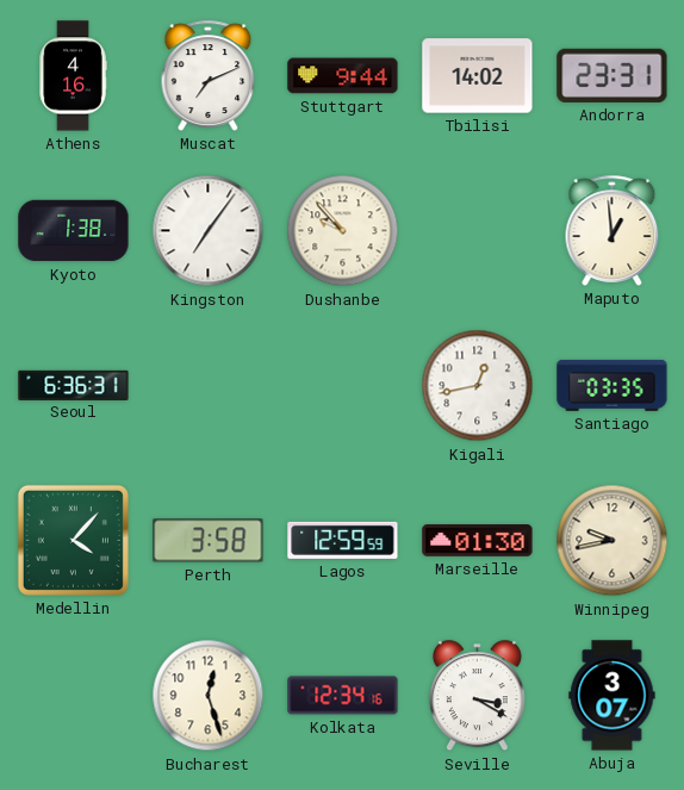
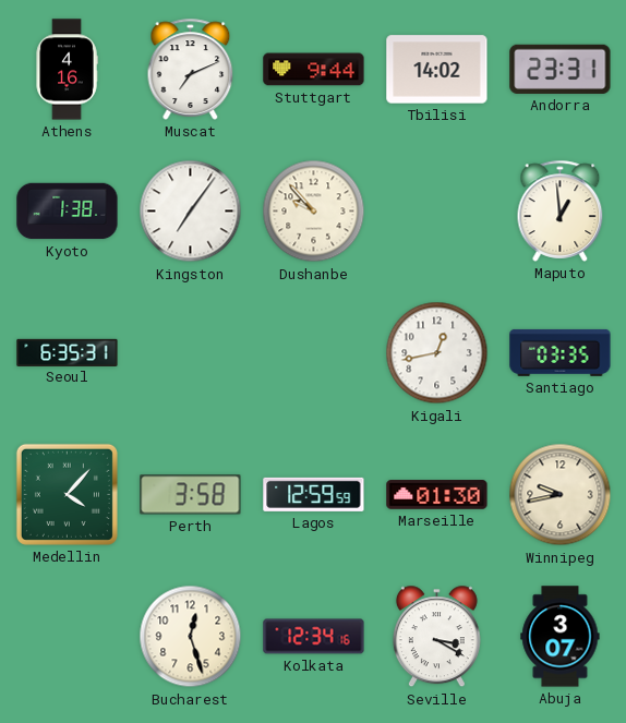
Seoul: 6:36 -> 6:35 (68, 352)
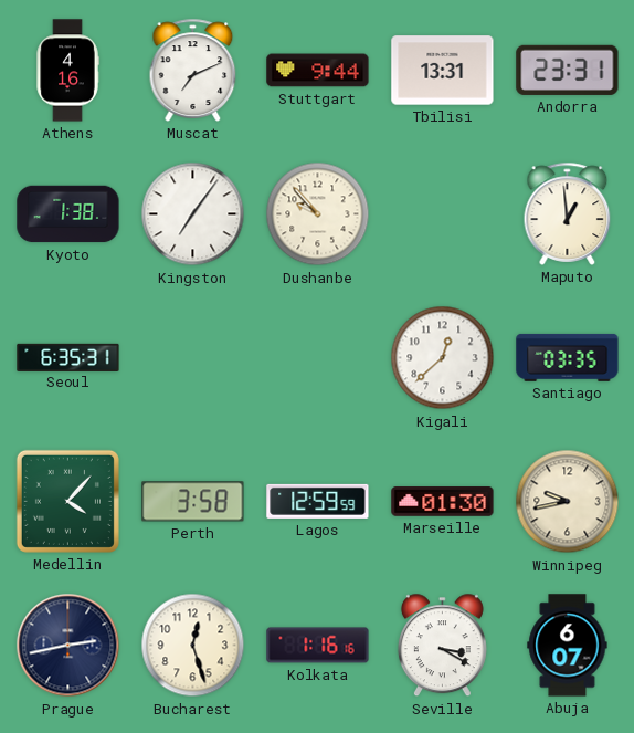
Tbilisi: 14:02 -> 13:31 (443, 71)
Kigali: 12:43 -> 12:38 (443, 358)
Prague: none -> 2:43 (68, 646)
Kolkata: 12:34 -> 1:16 (318, 646)
Abuja: 3:07 -> 6:07 (568, 646)
